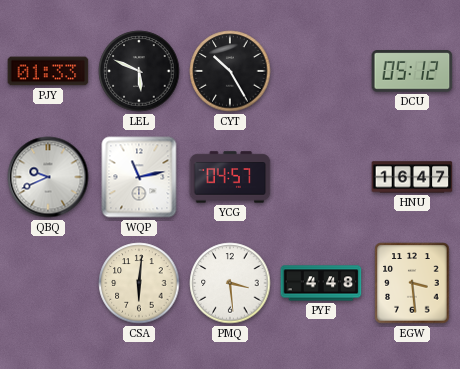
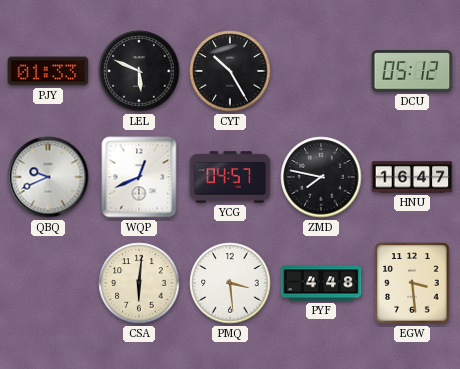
WQP: 11:13 -> 12:41 (139, 177)
ZMD: none -> 7:47 (321, 177)
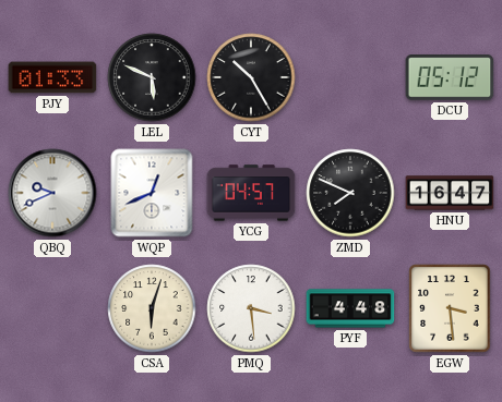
ZMD: 7:47 -> 7:49 (350, 193)
CSA: 6:01 -> 6:03 (152, 308)
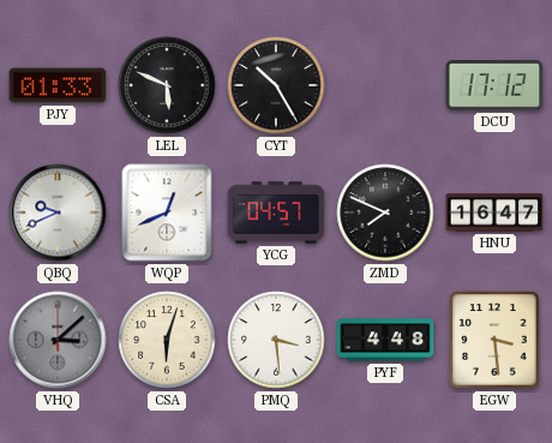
DCU: 05:12 -> 17:12 (494, 85)
VHQ: none -> 3:08 (58, 340)
